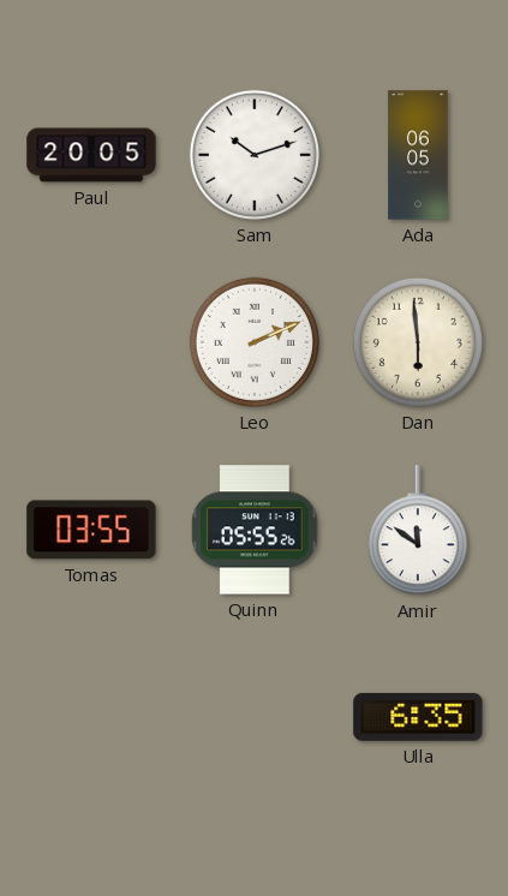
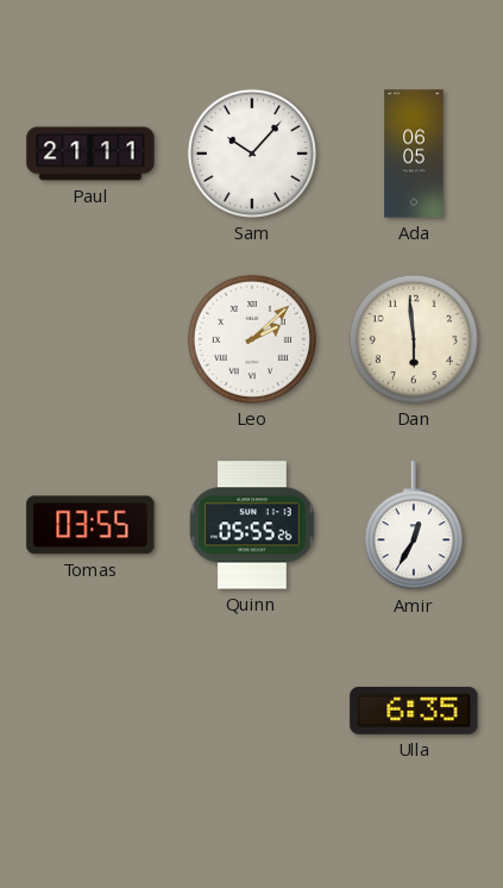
Paul: 20:05 -> 21:11 (90, 154)
Sam: 10:12 -> 10:07 (252, 154)
Leo: 2:11 -> 2:08 (252, 339)
Amir: 11:51 -> 12:35 (414, 526)
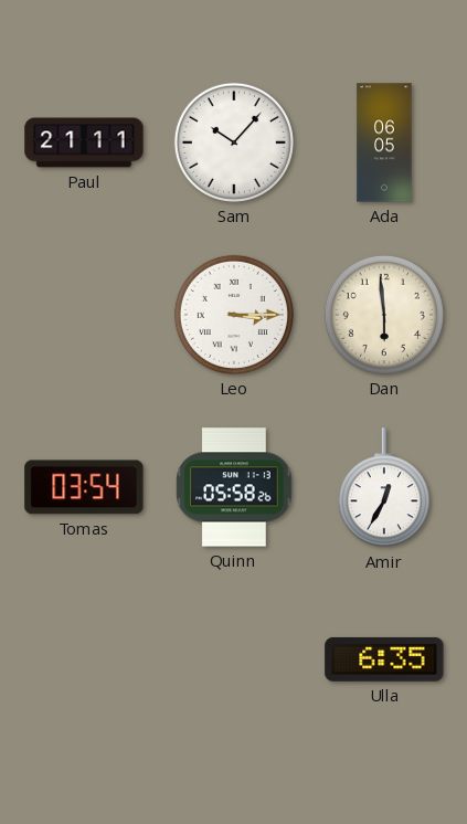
Leo: 2:08 -> 3:15 (234, 315)
Tomas: 03:55 -> 03:54 (84, 487)
Quinn: 05:55 -> 05:58 (234, 487)
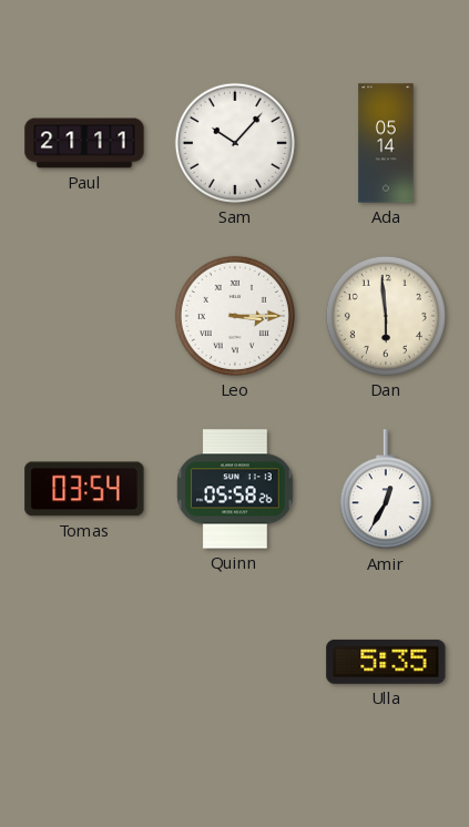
Ada: 06:05 -> 05:14 (386, 143)
Ulla: 6:35 -> 5:35 (386, 662)
